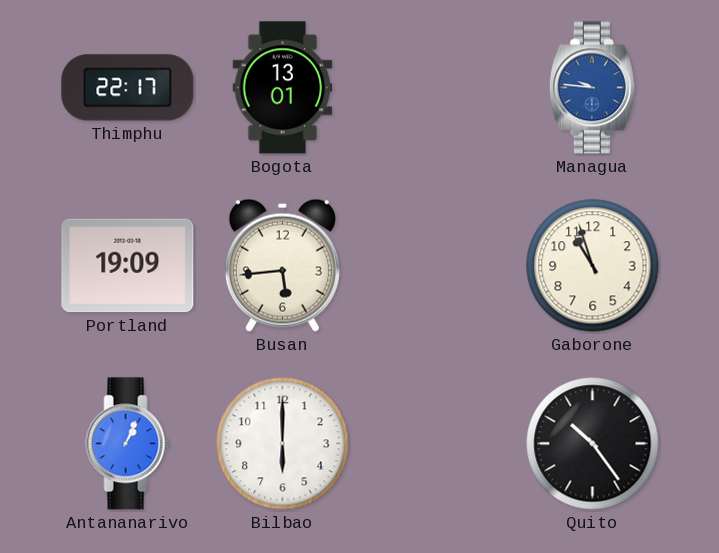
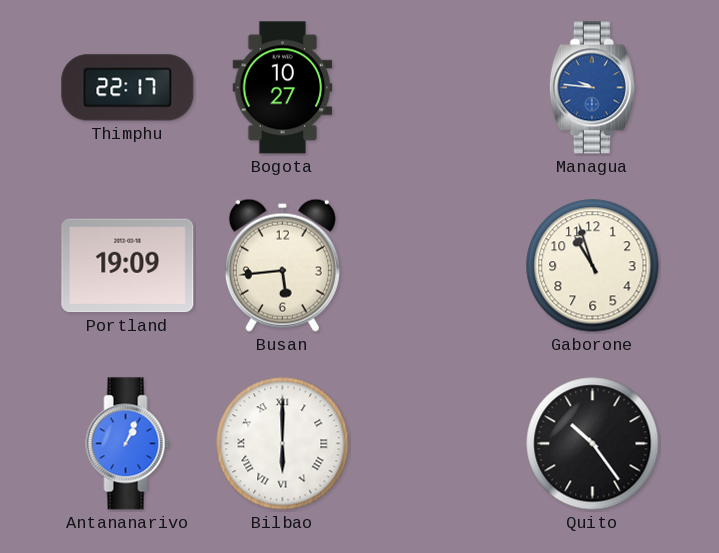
Bogota: 13:01 -> 10:27 (283, 88)
Bilbao numerals: Arabic -> Roman (283, 444)
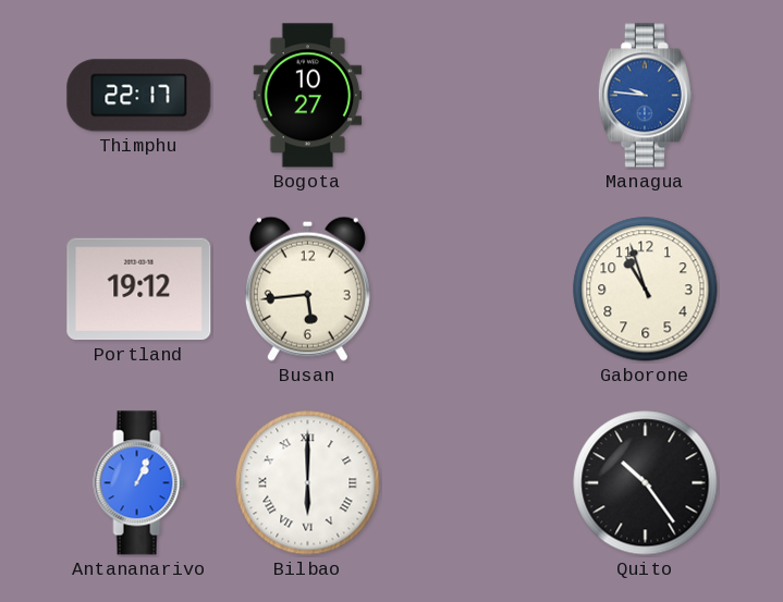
Portland: 19:09 -> 19:12 (139, 290)
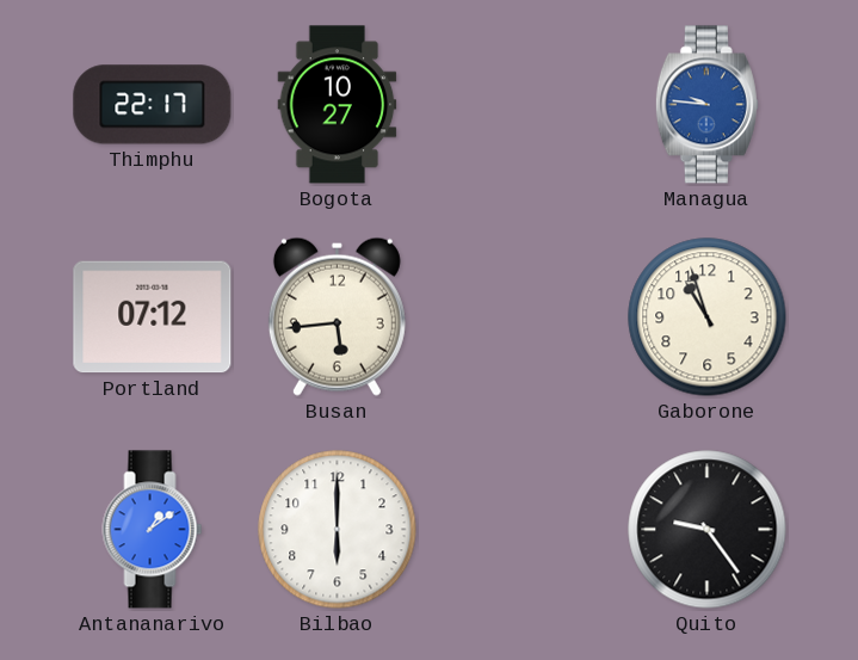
Portland: 19:12 -> 07:12 (153, 317)
Antananarivo: 1:04 -> 1:09 (153, 530)
Bilbao numerals: Roman -> Arabic (338, 530)
Quito: 10:24 -> 9:24 (708, 530)
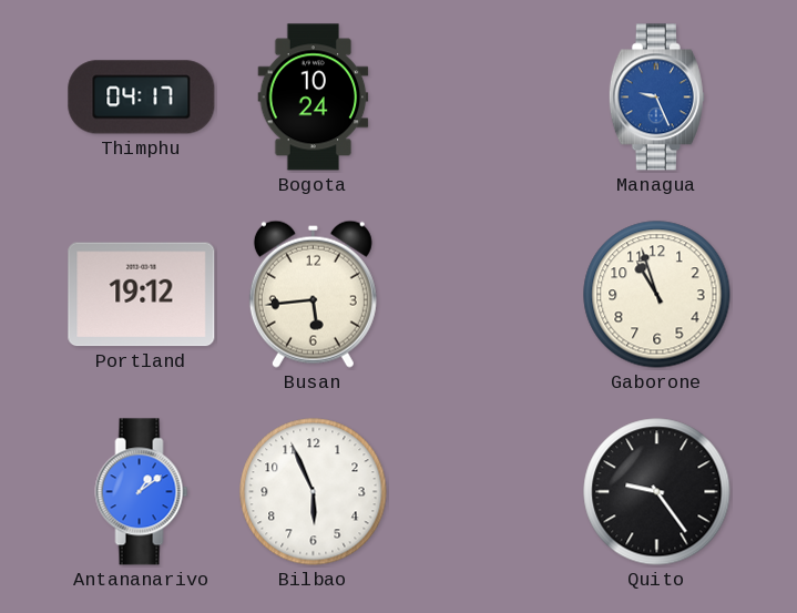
Thimphu: 22:17 -> 04:17 (142, 98)
Bogota: 10:27 -> 10:24 (314, 98)
Managua: 9:46 -> 9:26 (656, 98)
Portland: 07:12 -> 19:12 (142, 295)
Bilbao: 6:00 -> 5:56 (314, 492)
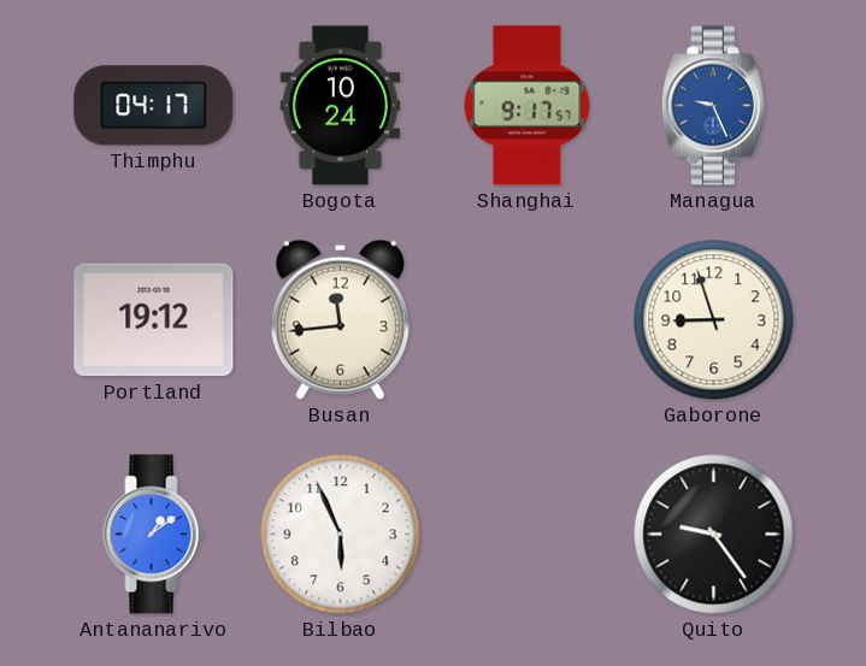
Shanghai: none -> 9:17 (528, 106)
Busan: 5:44 -> 11:44 (340, 319)
Gaborone: 10:57 -> 8:57 (714, 320)
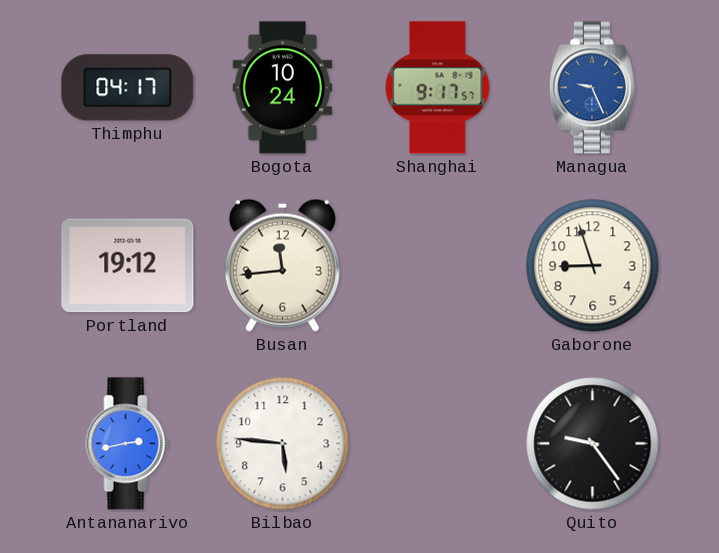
Antananarivo: 1:09 -> 2:43 (128, 444)
Bilbao: 5:56 -> 5:46 (283, 444)
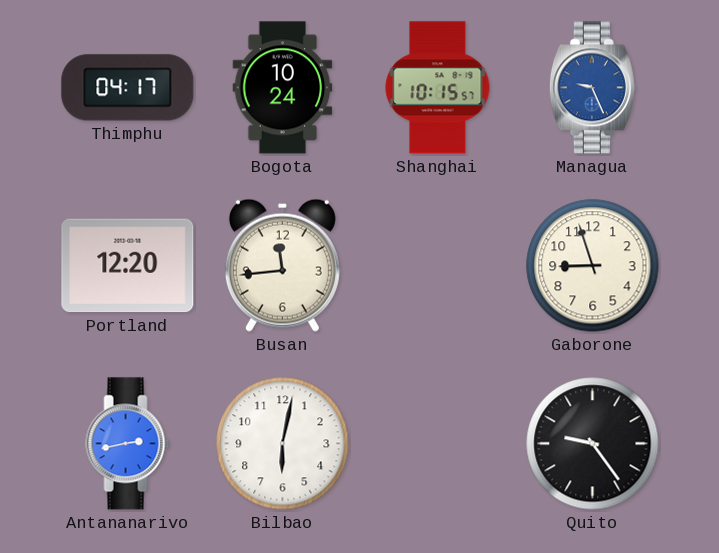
Shanghai: 9:17 -> 10:15 (438, 88)
Portland: 19:12 -> 12:20 (128, 266)
Bilbao: 5:46 -> 6:02 (283, 444)
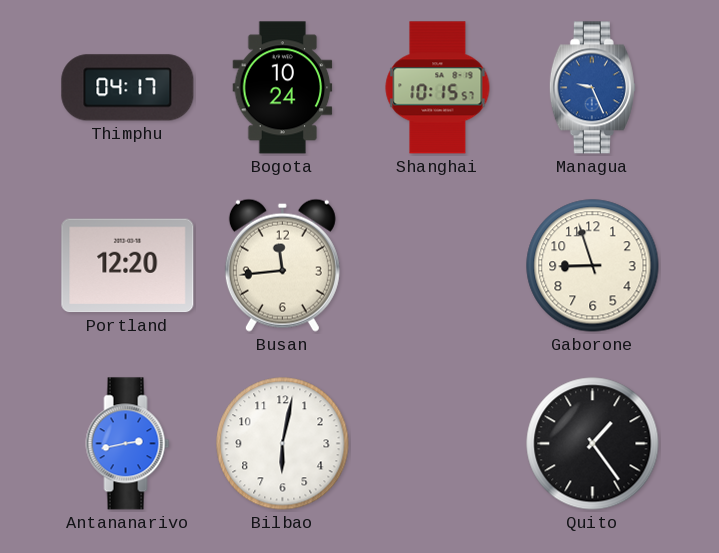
Quito: 9:24 -> 1:24 (593, 444)
